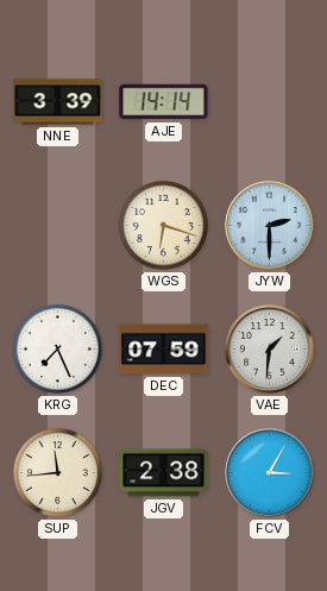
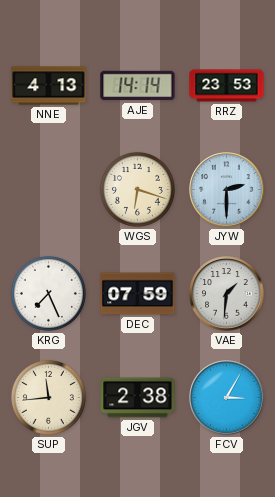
NNE: 3:39 -> 4:13 (49, 86)
RRZ: none -> 23:53 (227, 86)
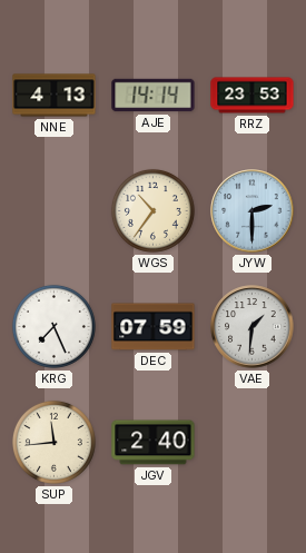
WGS: 6:18 -> 10:36 (152, 210)
JGV: 2:38 -> 2:40 (154, 443)
FCV: 3:05 -> none (227, 398)
